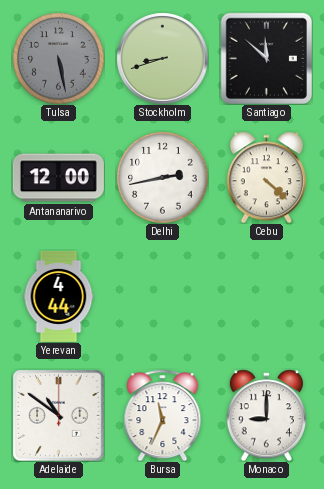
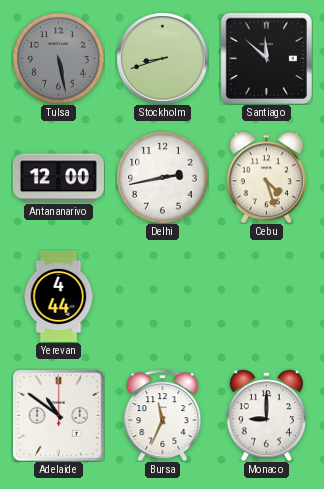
Cebu: 4:22 -> 4:27 (266, 177)
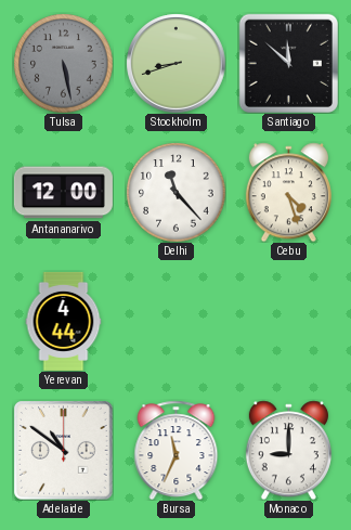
Delhi: 2:43 -> 11:23 (175, 192)
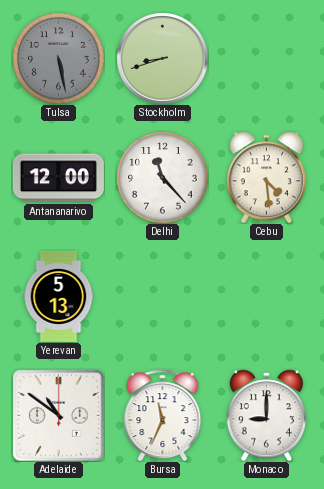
Santiago: 11:52 -> none (288, 63)
Cebu: 4:27 -> 4:29 (266, 177)
Yerevan: 4:44 -> 5:13 (59, 296)
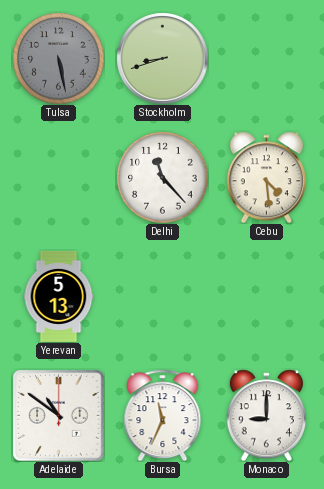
Antananarivo: 12:00 -> none (58, 178)
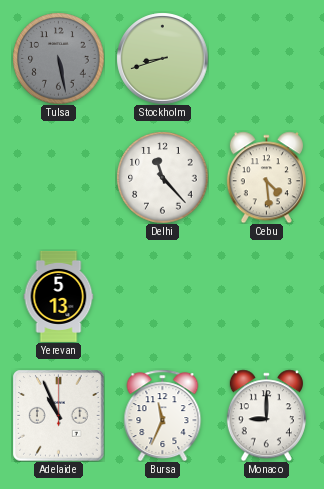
Adelaide: 10:51 -> 10:56 (58, 415)
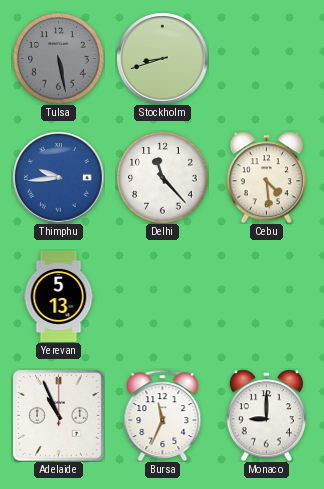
Thimphu: none -> 9:44 (58, 177)
